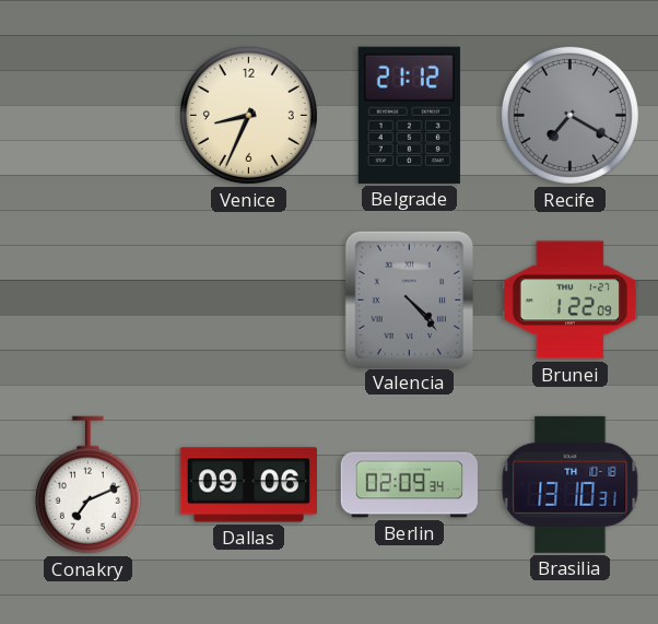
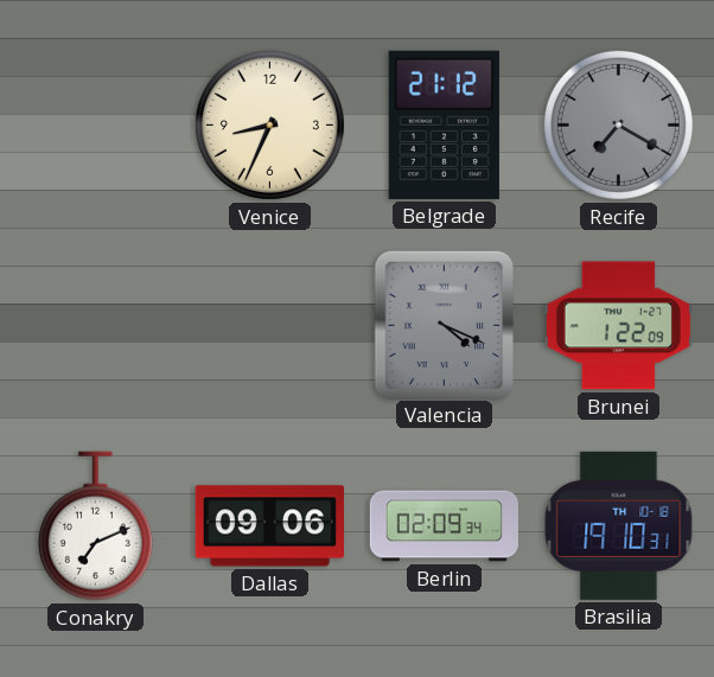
Valencia: 4:23 -> 4:19 (444, 325)
Brasilia: 13:10 -> 19:10 (619, 525)
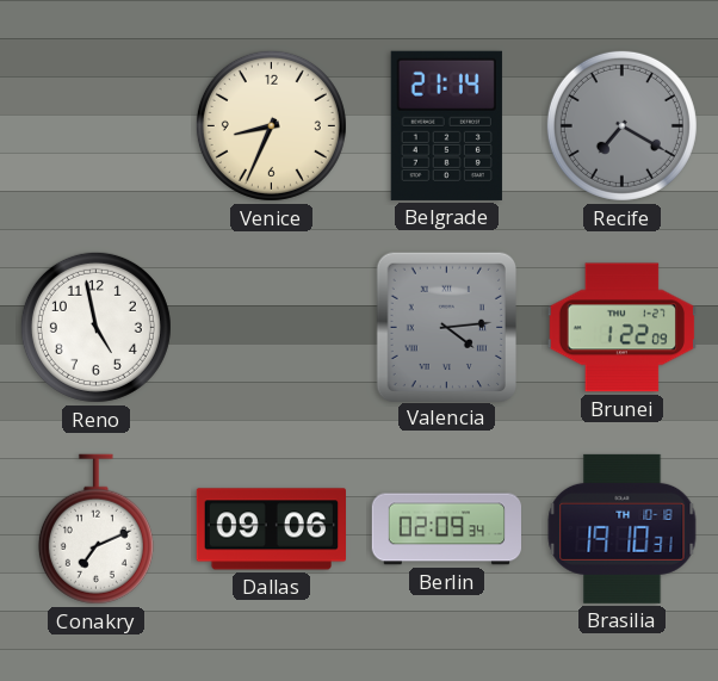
Belgrade: 21:12 -> 21:14 (446, 125)
Reno: none -> 4:58 (95, 327)
Valencia: 4:19 -> 4:14 (446, 327)
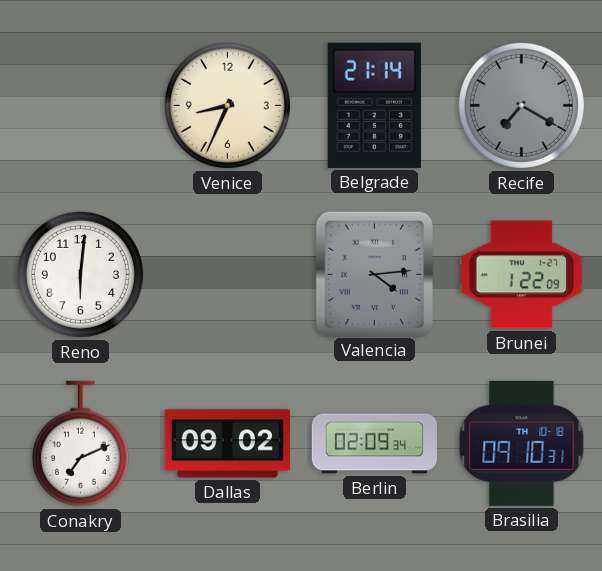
Reno: 4:58 -> 6:01 (80, 274)
Dallas: 09:06 -> 09:02 (227, 444)
Brasilia: 19:10 -> 09:10 (522, 443)
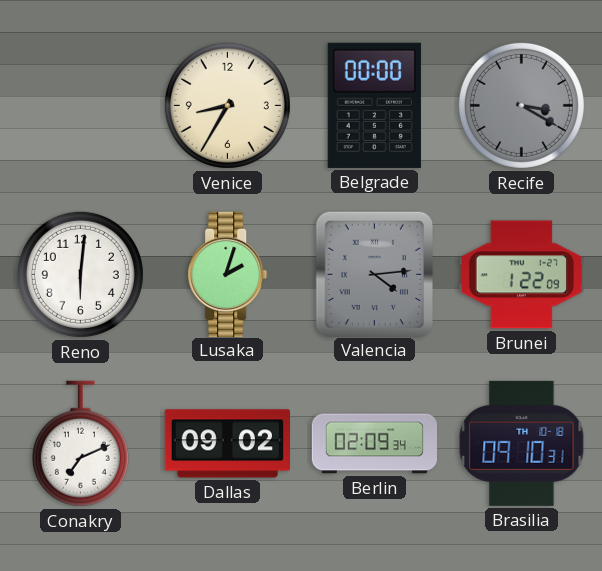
Venice: 8:34 -> 8:35 (227, 105)
Belgrade: 21:14 -> 00:00 (374, 105)
Recife: 7:20 -> 3:20 (521, 105)
Lusaka: none -> 2:03 (228, 274)
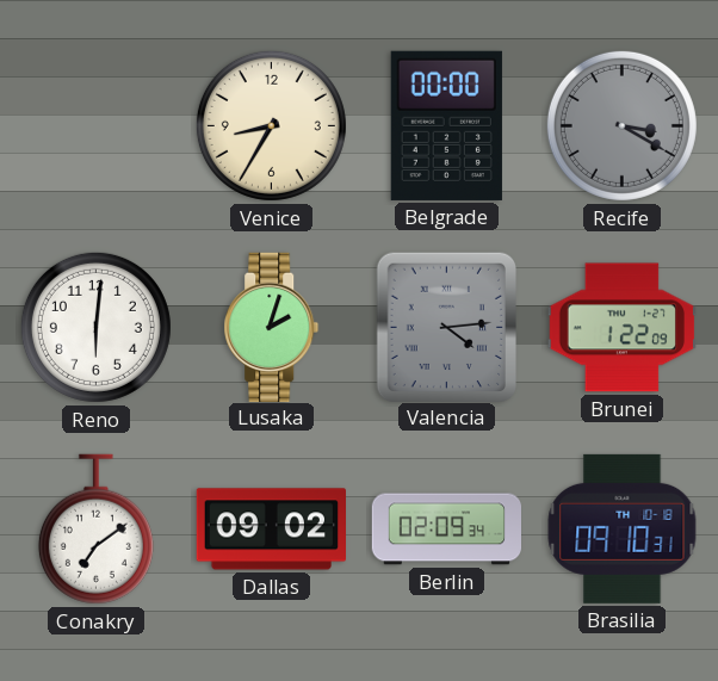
Conakry: 7:11 -> 7:09 (95, 530)
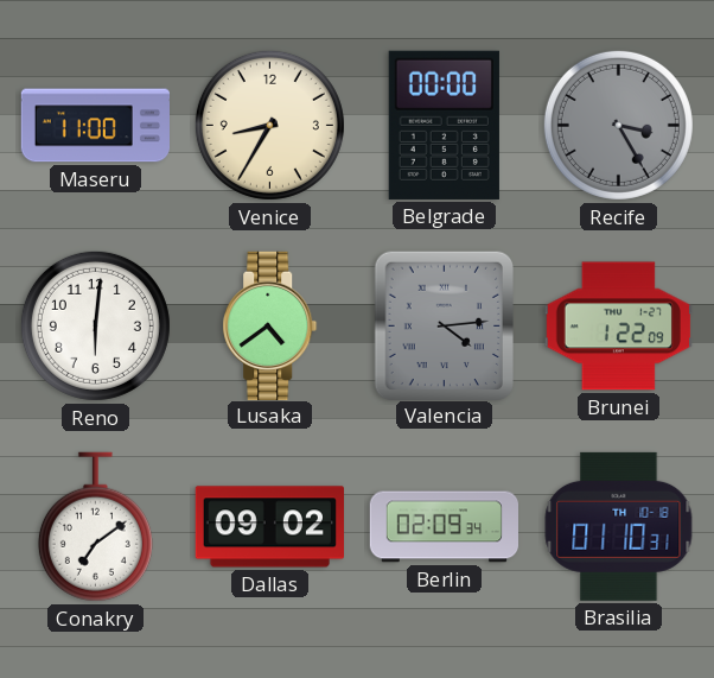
Maseru: none -> 11:00 (95, 126)
Recife: 3:20 -> 3:25 (618, 125)
Lusaka: 2:03 -> 4:39 (270, 325)
Brasilia: 09:10 -> 01:10 (619, 526)
